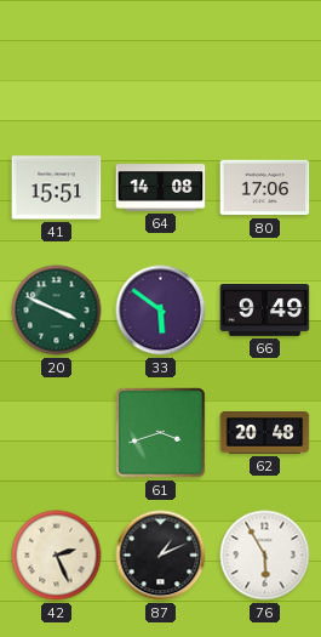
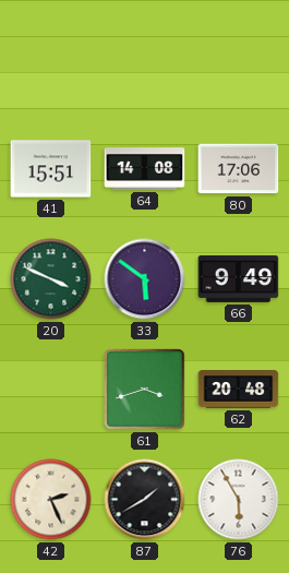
87: 1:11 -> 1:40 (145, 500)
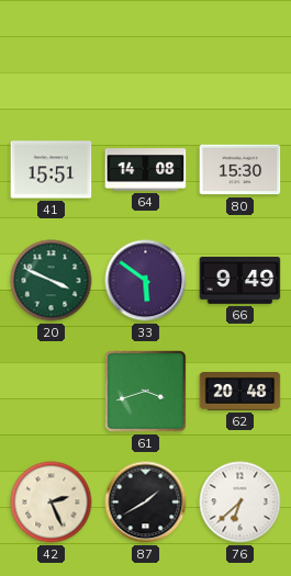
80: 17:06 -> 15:30 (240, 170)
76: 5:55 -> 6:38 (240, 502)
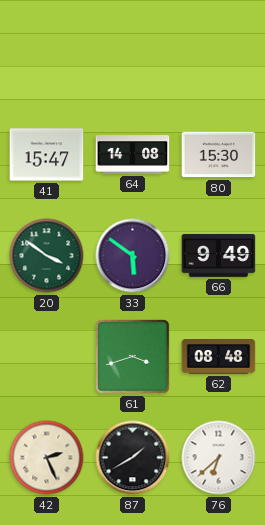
41: 15:51 -> 15:47 (47, 155)
20: 3:49 -> 3:51 (47, 256)
62: 20:48 -> 08:48 (219, 357)
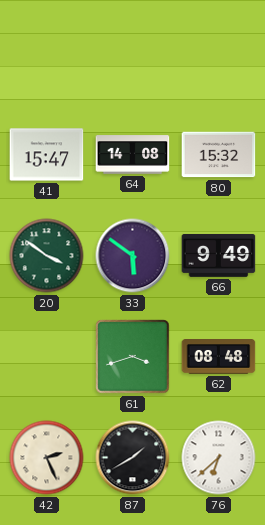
80: 15:30 -> 15:32 (219, 155)
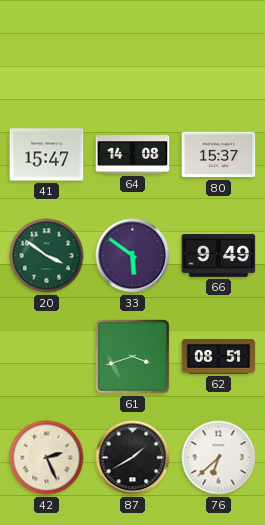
80: 15:32 -> 15:37 (219, 155)
62: 08:48 -> 08:51 (219, 357)
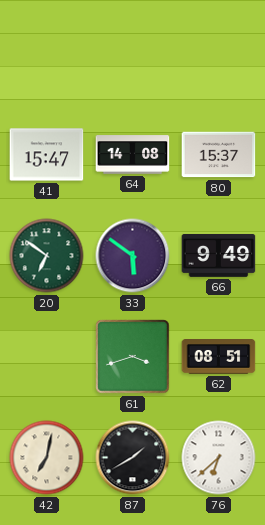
20: 3:51 -> 6:51 (47, 256)
42: 2:26 -> 7:02 (47, 458)
